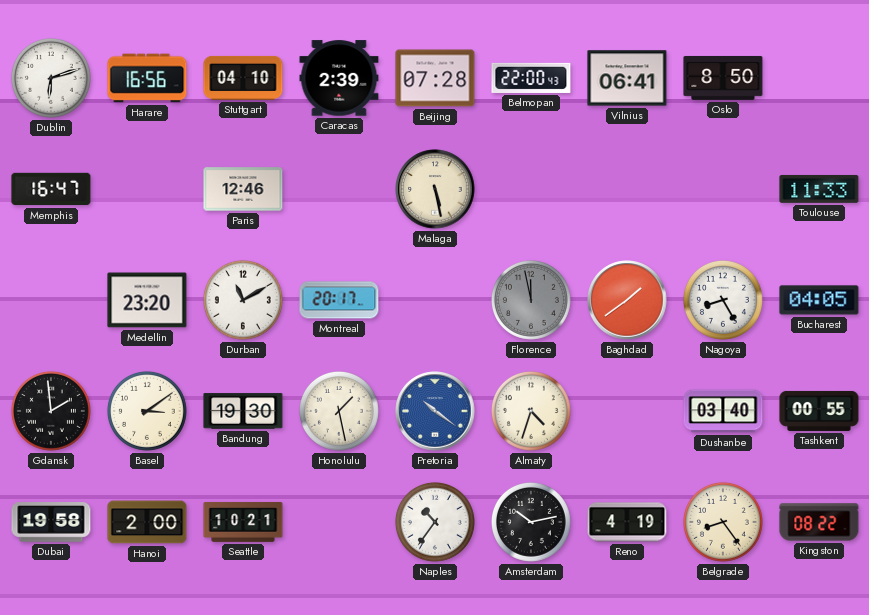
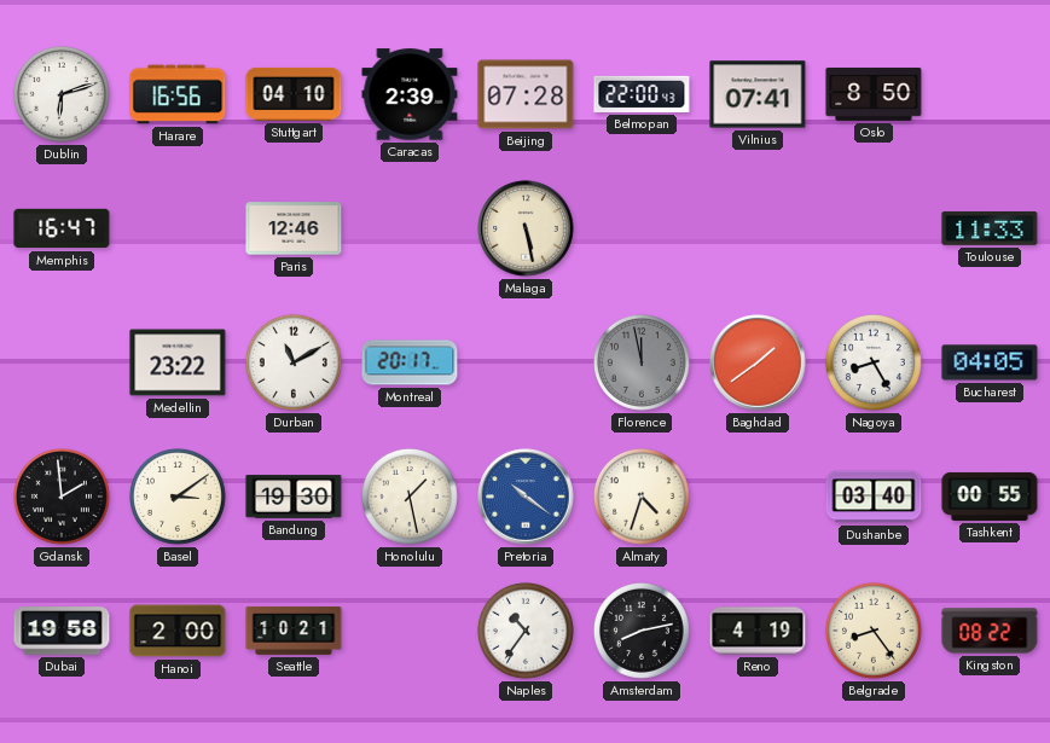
Vilnius: 06:41 -> 07:41 (758, 94)
Medellin: 23:20 -> 23:22 (178, 362)
Amsterdam: 10:13 -> 8:13 (642, 631)
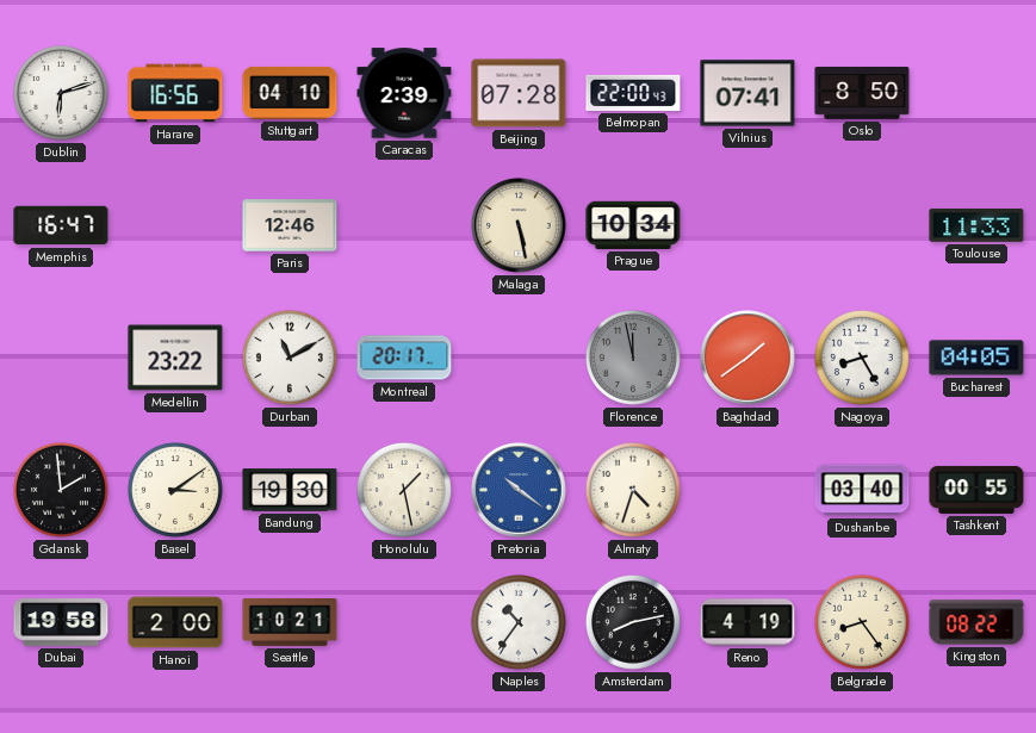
Prague: none -> 10:34 (633, 225)
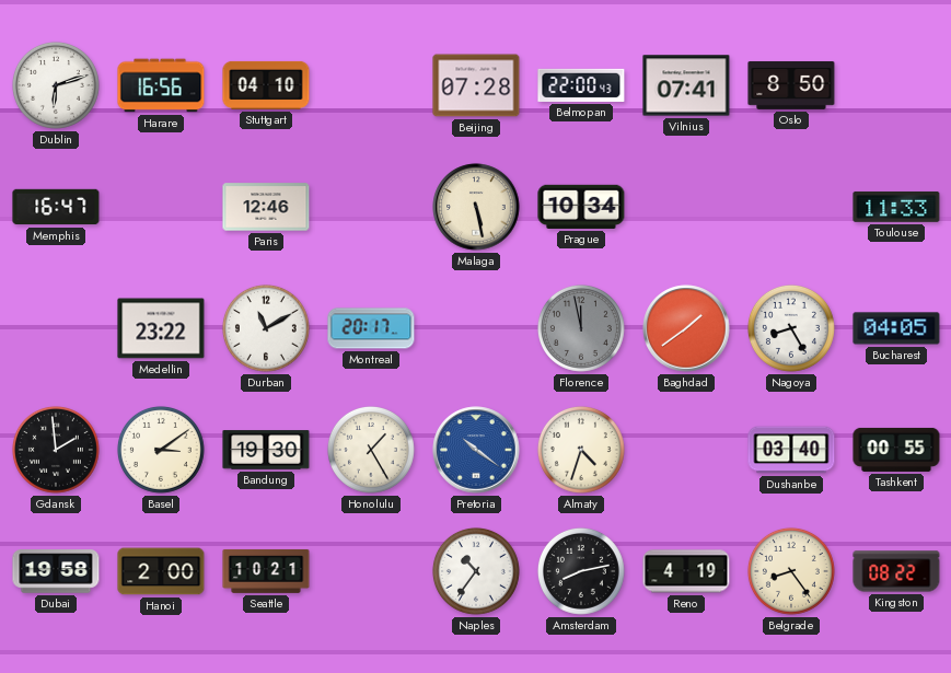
Caracas: 2:39 -> none (404, 93)
Honolulu: 1:28 -> 1:25 (371, 450)
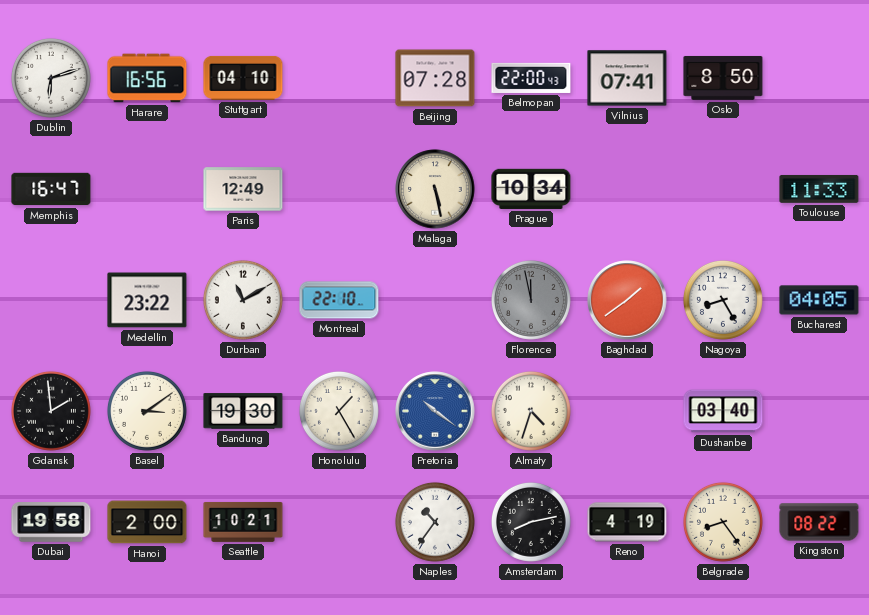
Paris: 12:46 -> 12:49 (243, 189)
Montreal: 20:17 -> 22:10 (339, 300)
Tashkent: 00:55 -> none (896, 450)
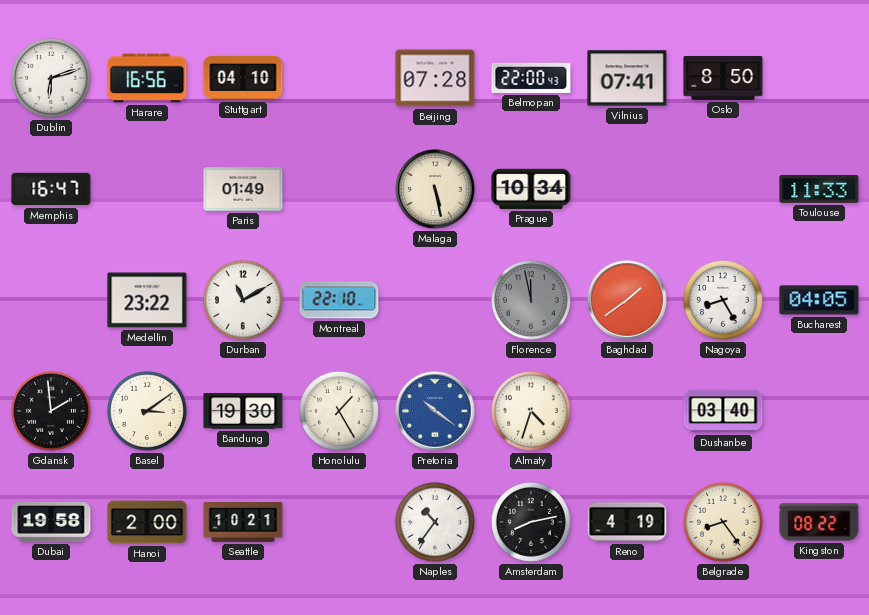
Paris: 12:49 -> 01:49 (243, 189)
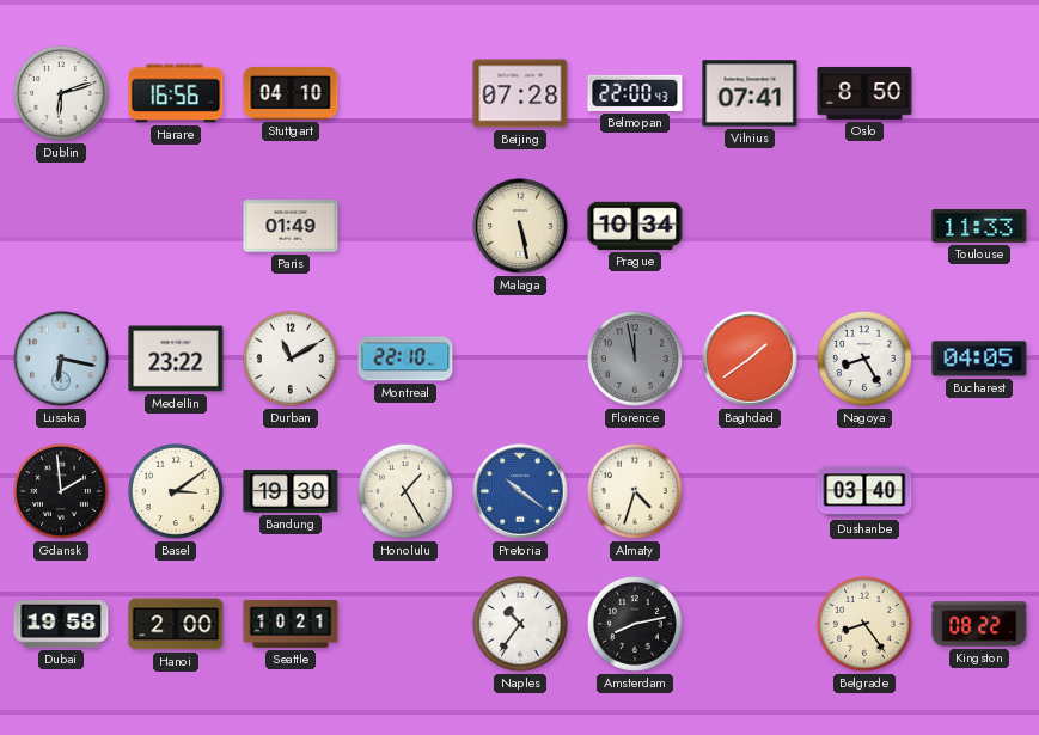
Memphis: 16:47 -> none (51, 189)
Lusaka: none -> 6:17 (61, 359)
Reno: 4:19 -> none (627, 522)
